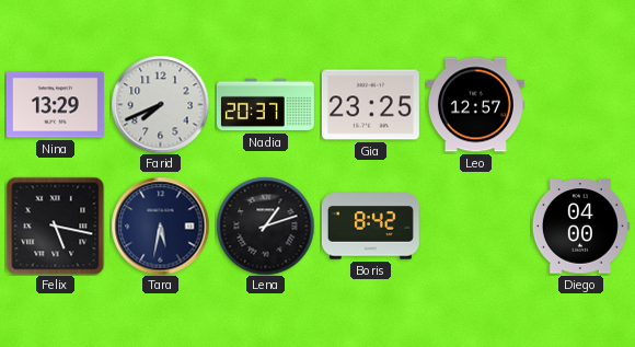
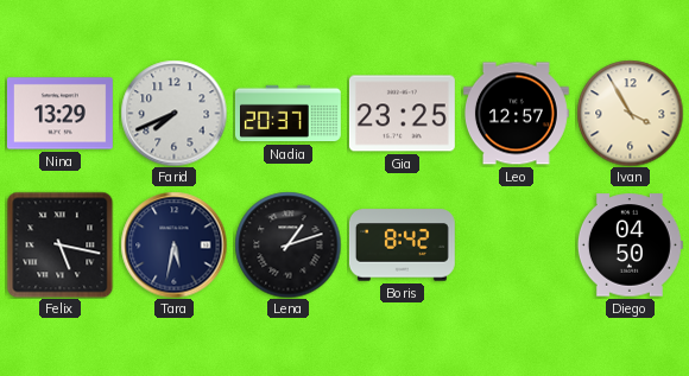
Ivan: none -> 3:55 (630, 113)
Diego: 04:00 -> 04:50 (630, 246)
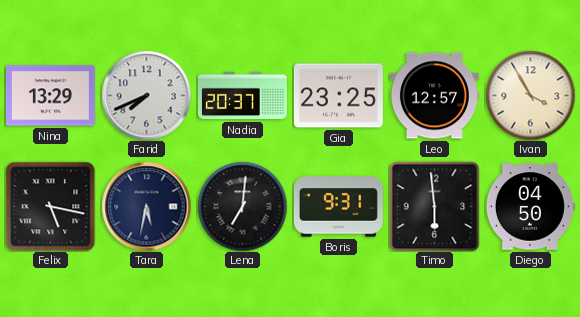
Lena: 1:12 -> 7:01 (242, 206)
Boris: 8:42 -> 9:31 (338, 207)
Timo: none -> 5:59 (434, 206)
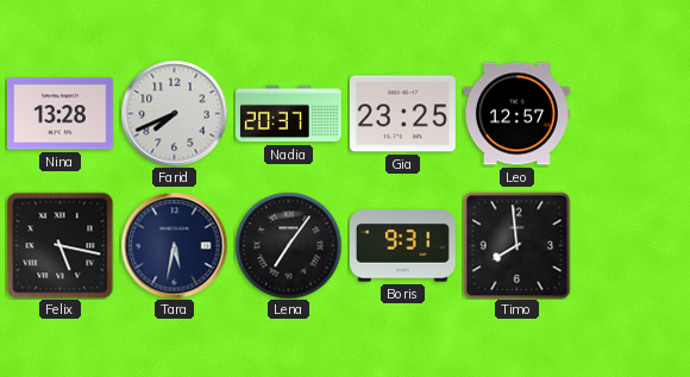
Nina: 13:29 -> 13:28 (59, 114)
Ivan: 3:55 -> none (530, 95)
Lena: 7:01 -> 7:06 (288, 245)
Timo: 5:59 -> 7:59 (516, 245)
Diego: 04:50 -> none (530, 207)
